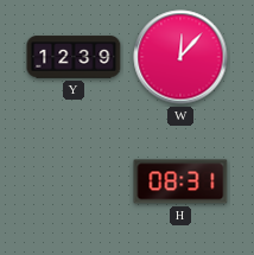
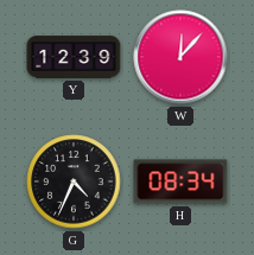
G: none -> 4:34 (74, 181)
H: 08:31 -> 08:34 (180, 181)
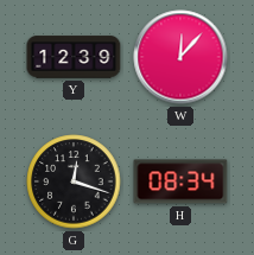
G: 4:34 -> 12:18 (74, 181)
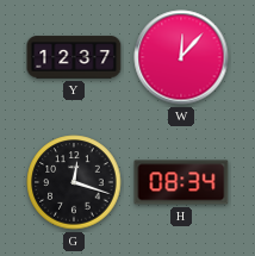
Y: 12:39 -> 12:37 (74, 57)
